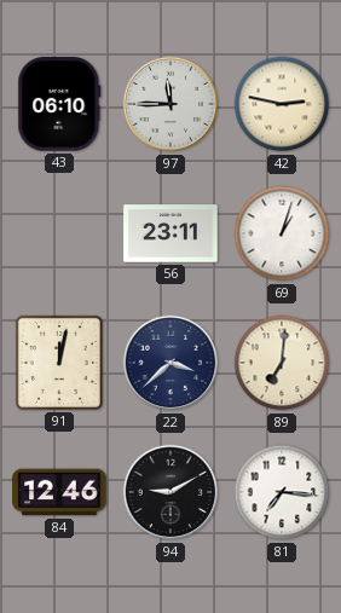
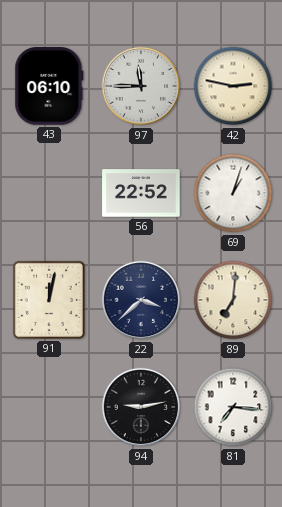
56: 23:11 -> 22:52 (141, 193)
84: 12:46 -> none (59, 492)
94: 9:10 -> 9:13 (141, 407)
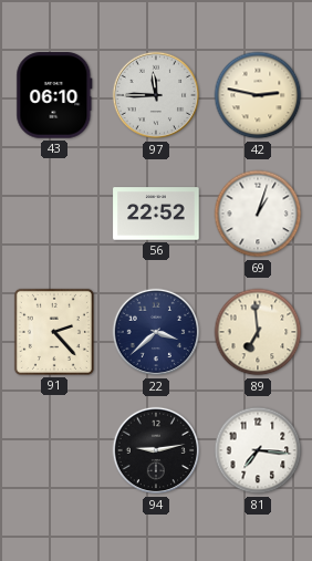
91: 12:02 -> 2:23 (54, 332)
89: 7:01 -> 6:59 (258, 332)
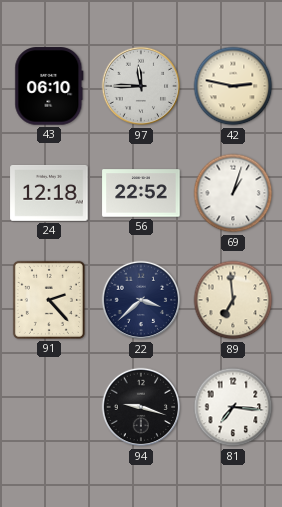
24: none -> 12:18 (49, 193)
94: 9:13 -> 9:18 (141, 407)
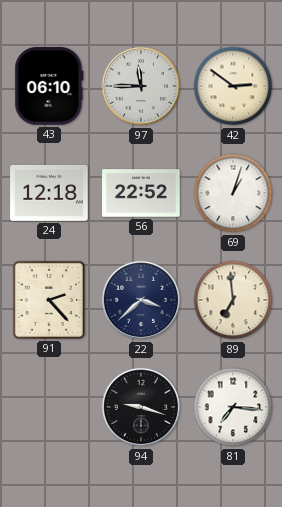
42: 2:47 -> 2:51 (233, 86)
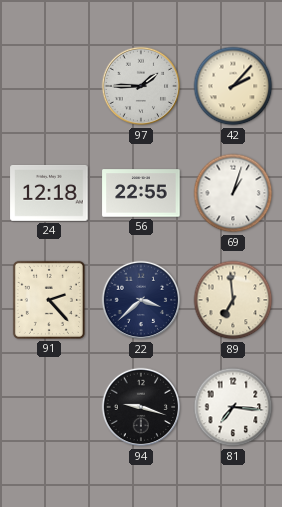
43: 06:10 -> none (49, 86)
97: 11:45 -> 1:45 (141, 86)
42: 2:51 -> 2:07 (233, 86)
56: 22:52 -> 22:55 (141, 193)
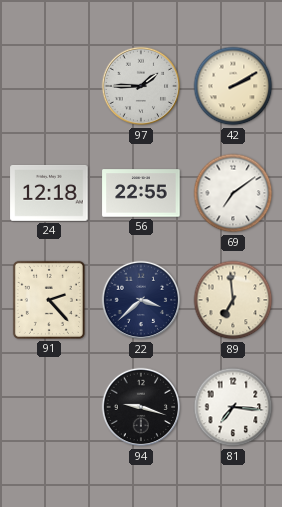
42: 2:07 -> 2:10 (233, 86)
69: 1:03 -> 7:09 (233, 193)
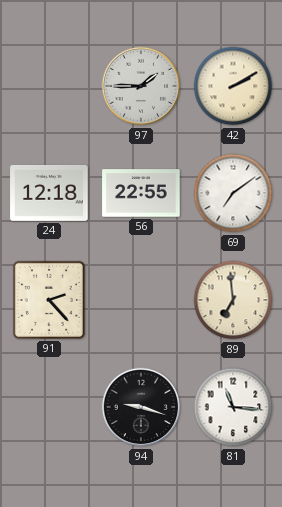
22: 3:38 -> none (141, 300)
81: 7:16 -> 11:16 (233, 407)
